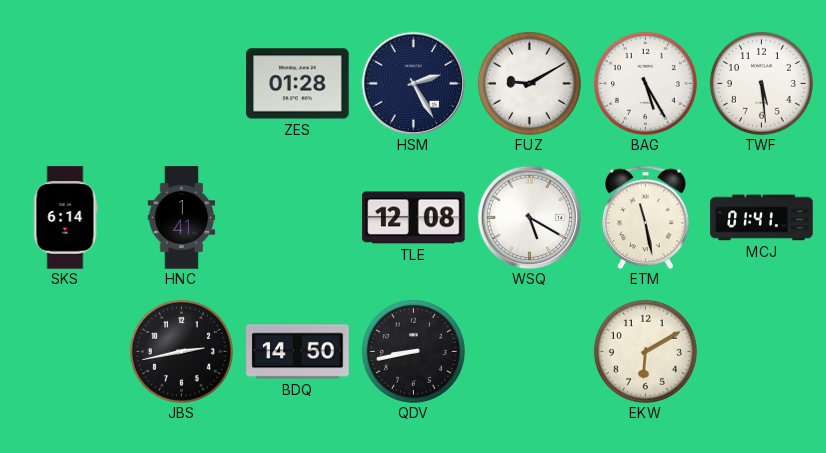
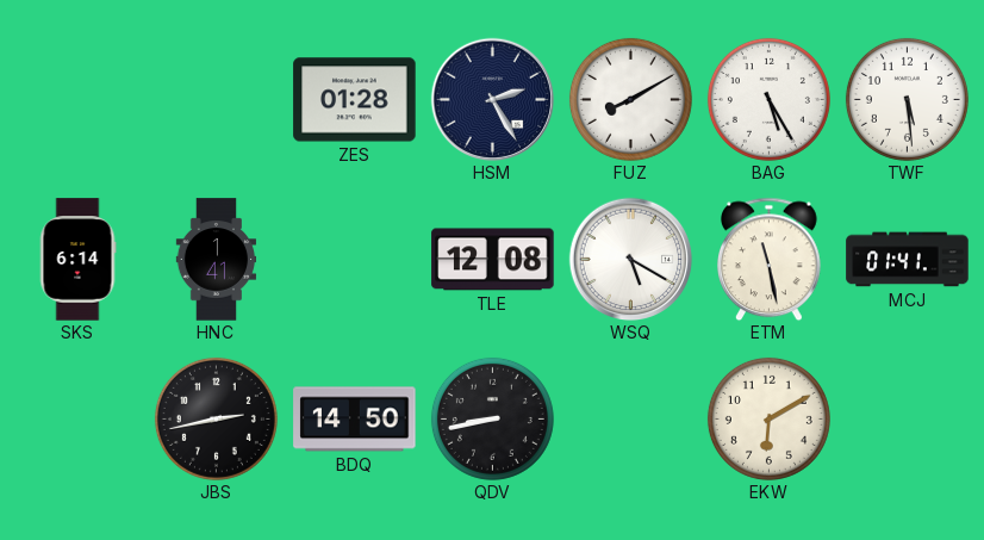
FUZ: 9:10 -> 8:10 (630, 99)
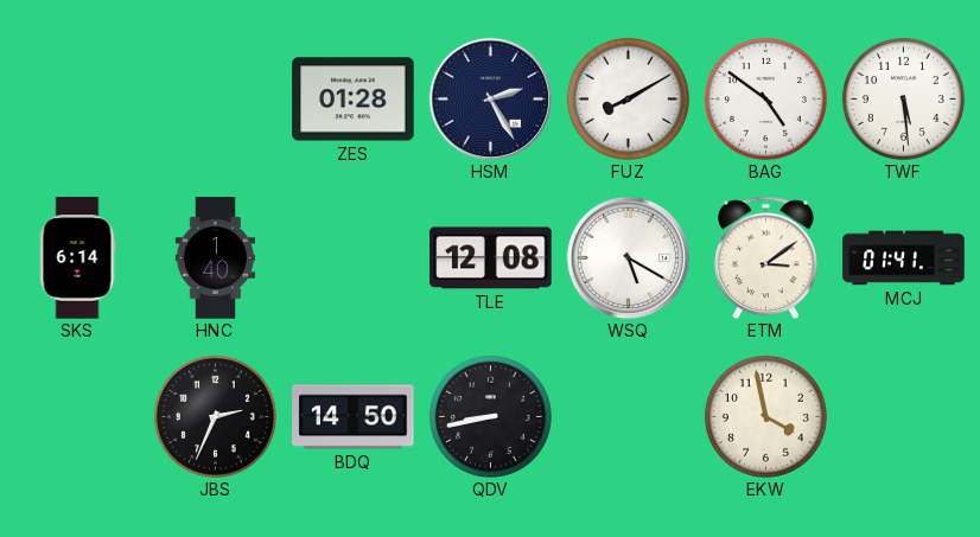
BAG: 5:25 -> 4:51 (765, 98)
HNC: 1:41 -> 1:40 (216, 258)
ETM: 11:28 -> 3:09 (766, 257)
JBS: 2:43 -> 2:34 (215, 416)
EKW: 6:10 -> 3:58 (765, 416)
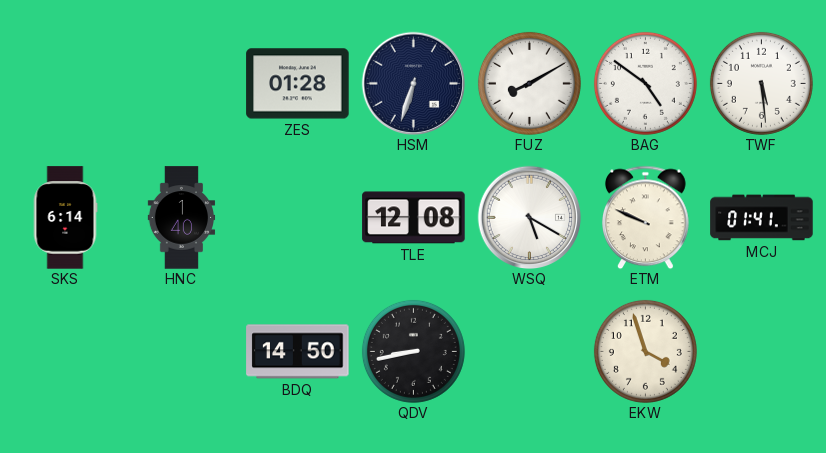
HSM: 2:25 -> 6:33 (413, 83)
ETM: 3:09 -> 9:49 (646, 217)
JBS: 2:34 -> none (215, 416)
EKW: 3:58 -> 3:57 (645, 351)
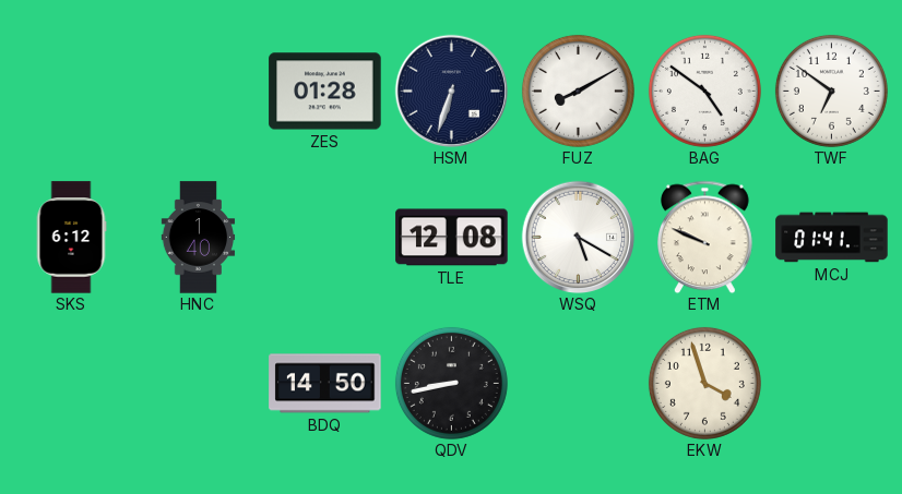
TWF: 5:29 -> 6:51 (831, 91)
SKS: 6:14 -> 6:12 (71, 238)
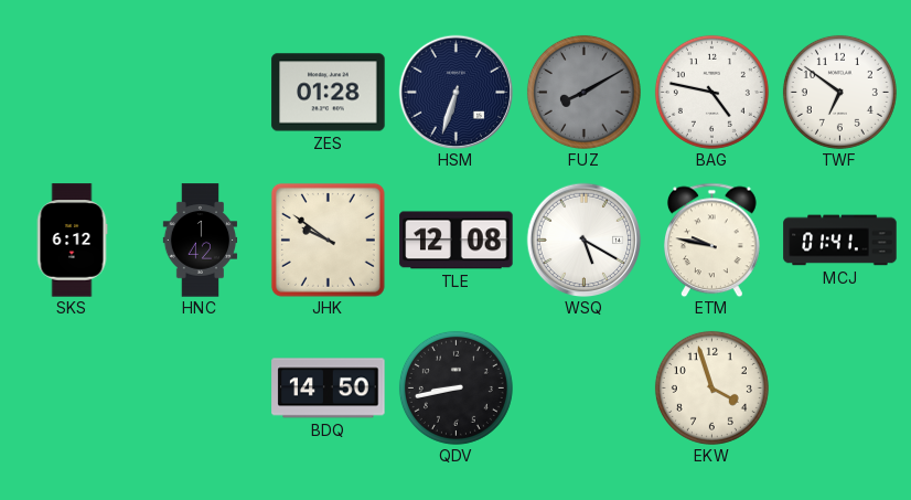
FUZ dial: white -> grey (583, 92)
BAG: 4:51 -> 4:47 (711, 92)
HNC: 1:40 -> 1:42 (201, 241)
JHK: none -> 9:51 (328, 240)
ETM: 9:49 -> 9:47 (712, 240)
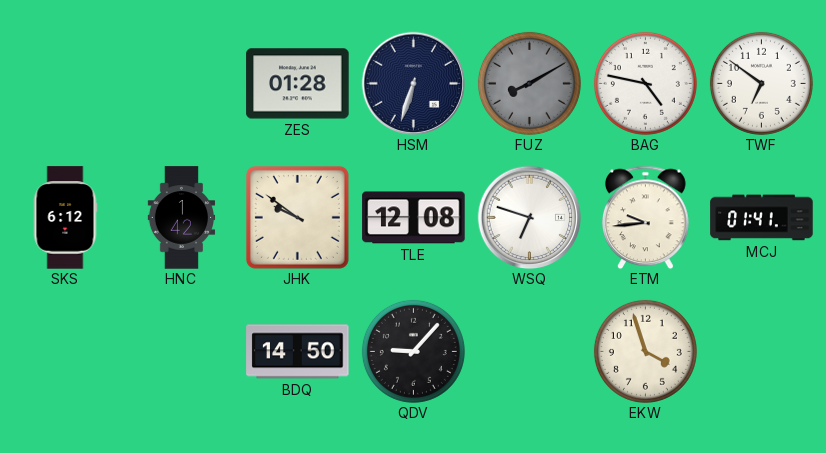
WSQ: 5:20 -> 6:48 (529, 217)
ETM: 9:47 -> 9:44 (646, 217)
QDV: 8:43 -> 9:07 (413, 351)
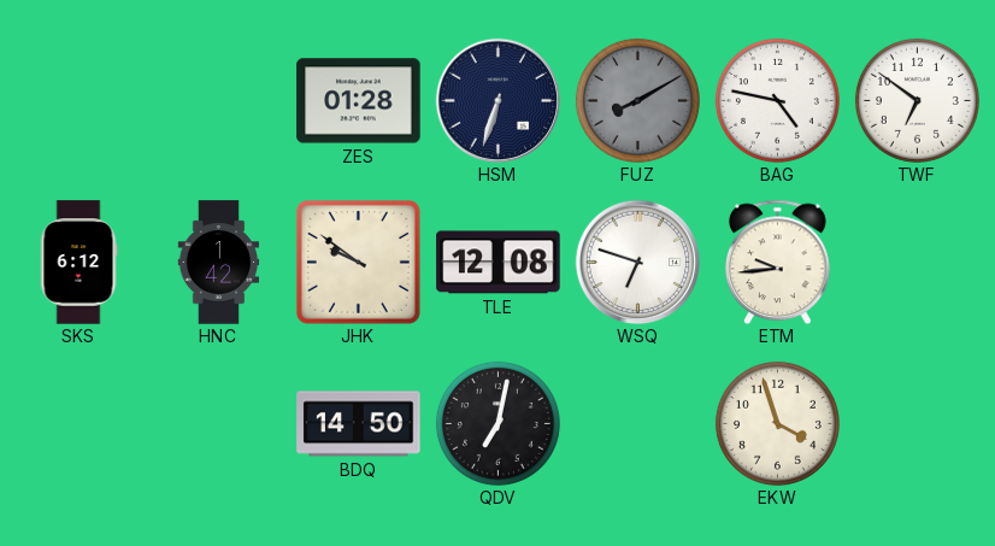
MCJ: 01:41 -> none (762, 218)
QDV: 9:07 -> 7:02 (497, 423)
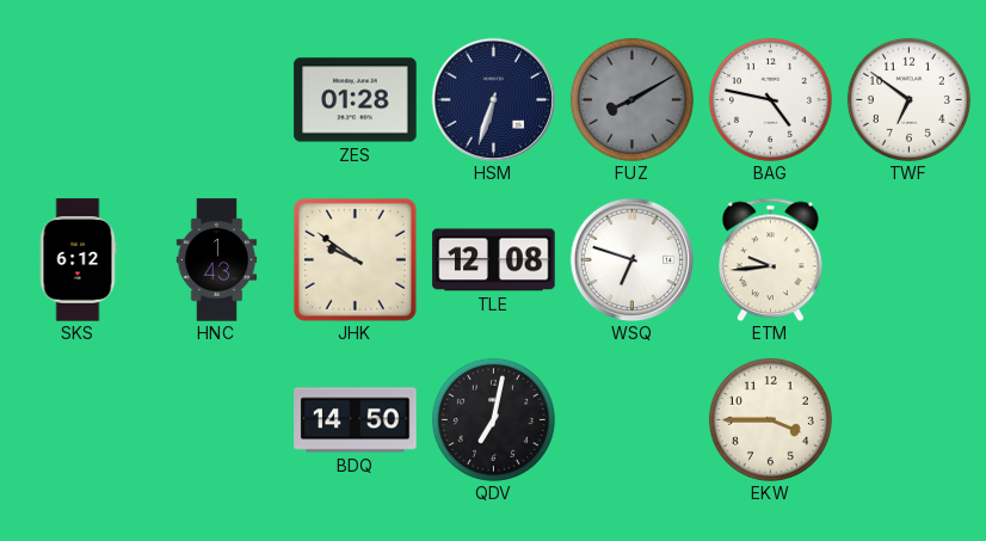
HNC: 1:42 -> 1:43 (217, 260)
EKW: 3:57 -> 3:45 (770, 419)
